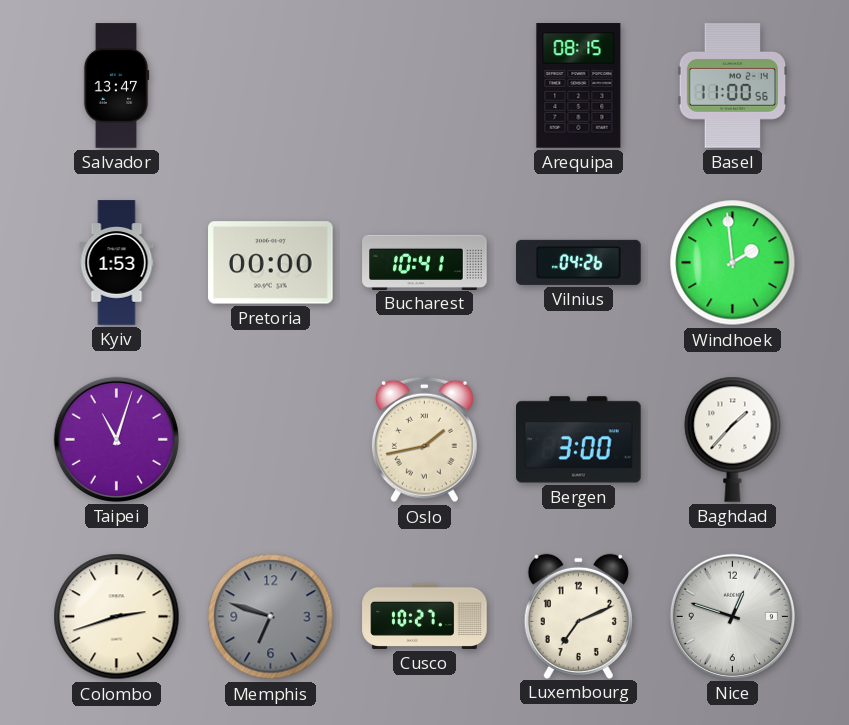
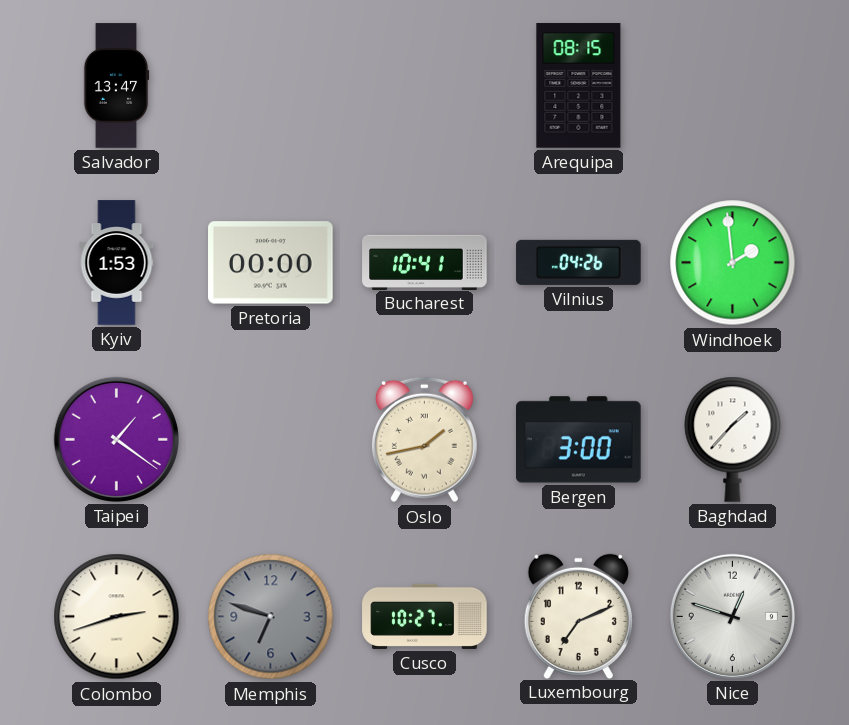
Basel: 11:00 -> none (733, 86)
Taipei: 11:03 -> 1:21 (116, 439)
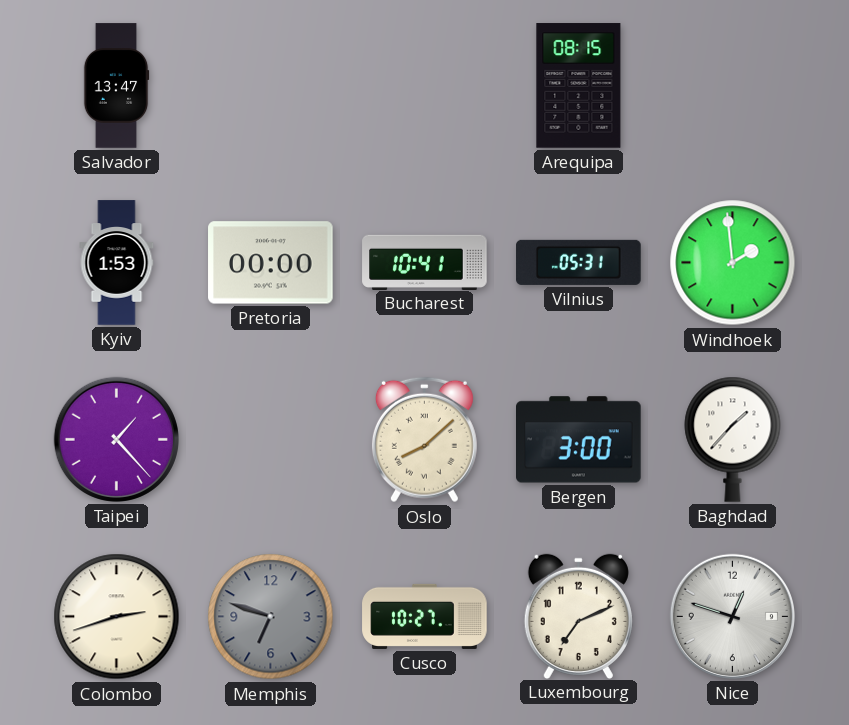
Vilnius: 04:26 -> 05:31 (579, 262)
Taipei: 1:21 -> 1:23 (116, 439)
Oslo: 1:43 -> 8:08 (424, 440)
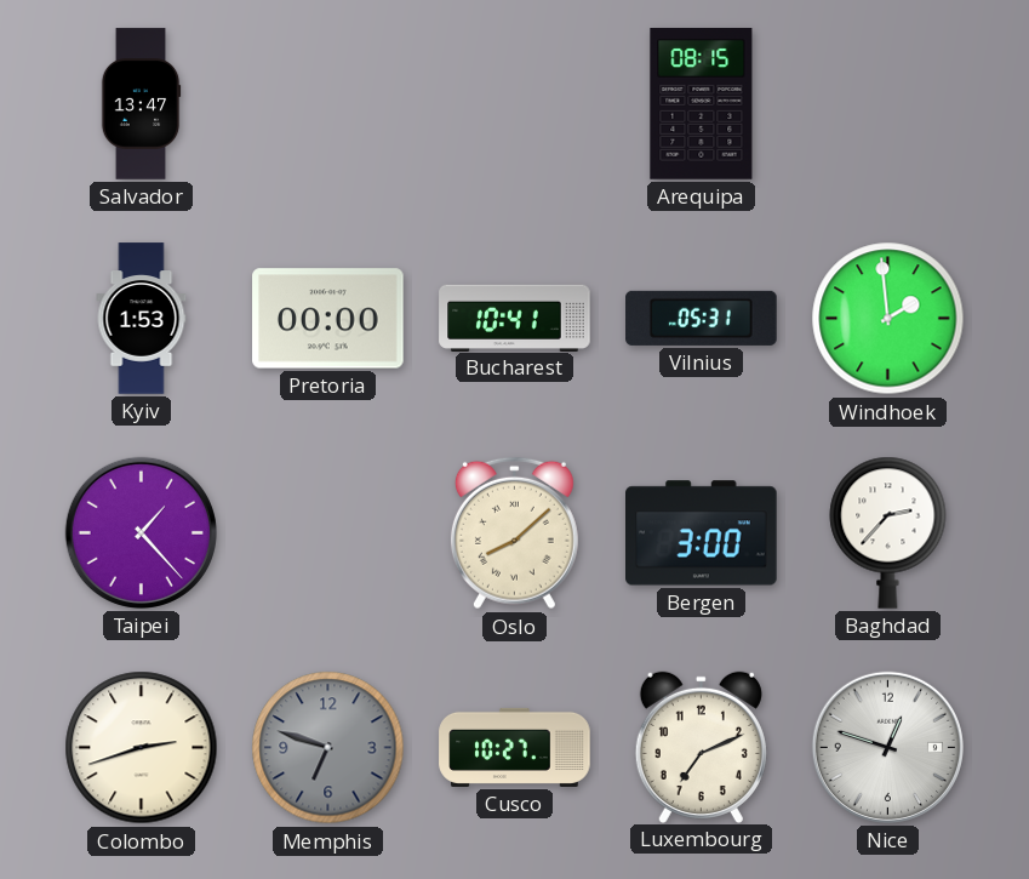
Baghdad: 1:37 -> 2:37 (888, 532)
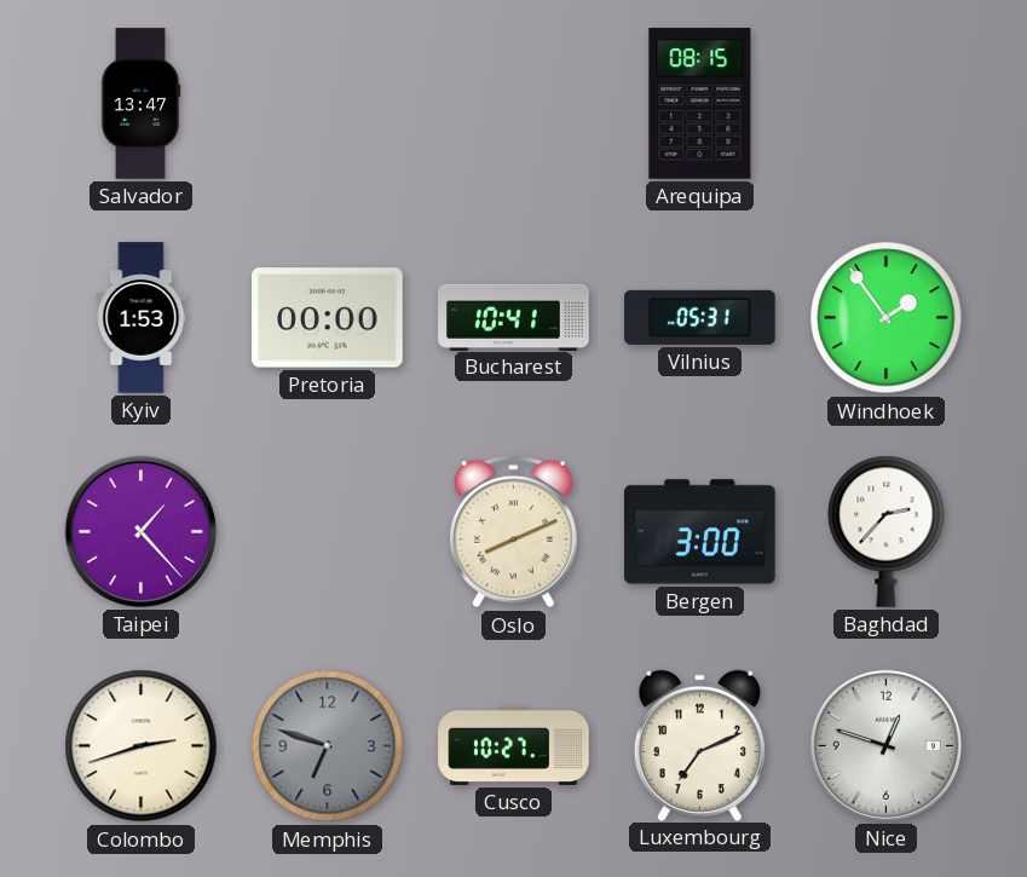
Windhoek: 1:59 -> 1:54 (887, 318)
Oslo: 8:08 -> 8:11 (513, 532)
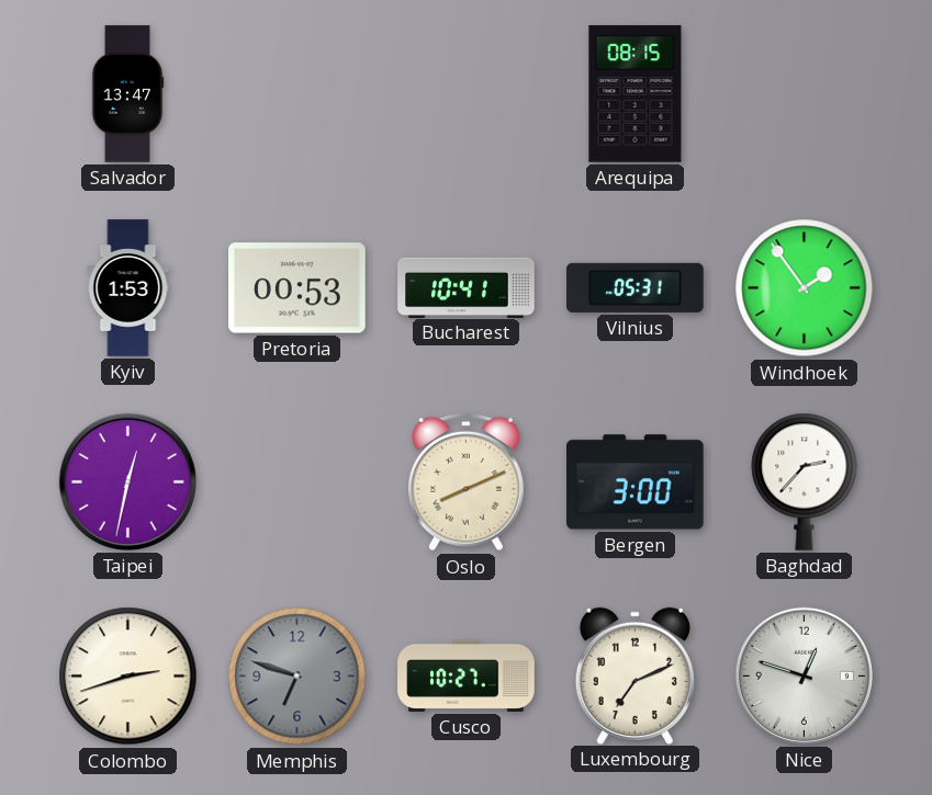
Pretoria: 00:00 -> 00:53 (297, 288)
Taipei: 1:23 -> 12:32 (127, 481)
